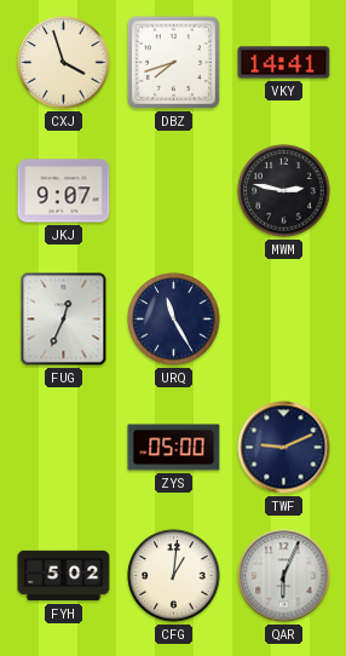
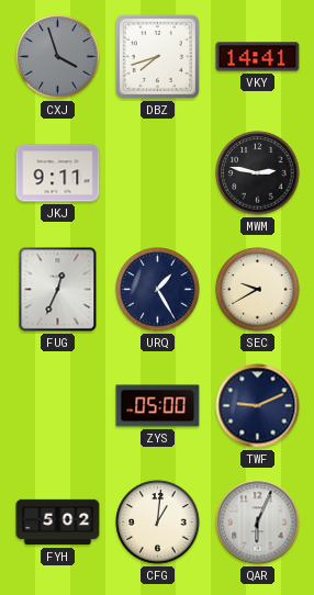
CXJ dial: cream -> grey (58, 57)
JKJ: 9:07 -> 9:11 (58, 173)
URQ: 11:25 -> 1:25 (158, 290)
SEC: none -> 9:40 (258, 290)
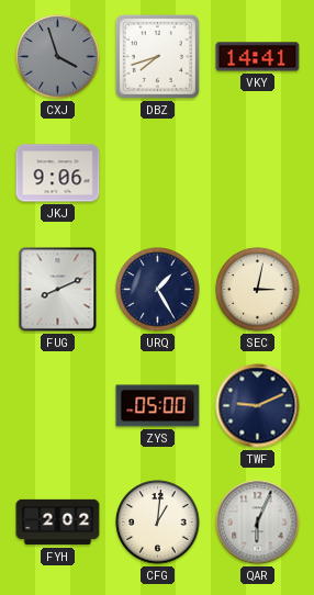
JKJ: 9:11 -> 9:06 (58, 173)
MWM: 2:47 -> none (258, 173)
FUG: 12:34 -> 8:11 (58, 290)
SEC: 9:40 -> 3:02 (258, 290)
FYH: 5:02 -> 2:02 (58, 523)
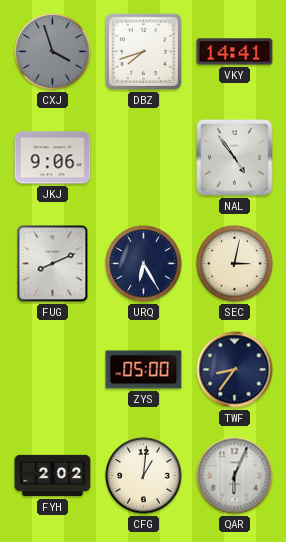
NAL: none -> 4:54 (235, 158)
URQ: 1:25 -> 6:25 (144, 264)
TWF: 9:11 -> 8:36 (235, 370)
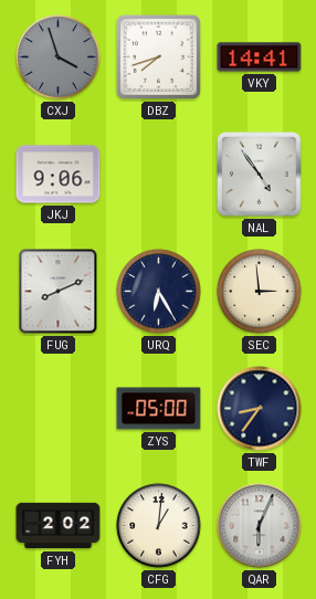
SEC: 3:02 -> 2:59 (260, 292)
